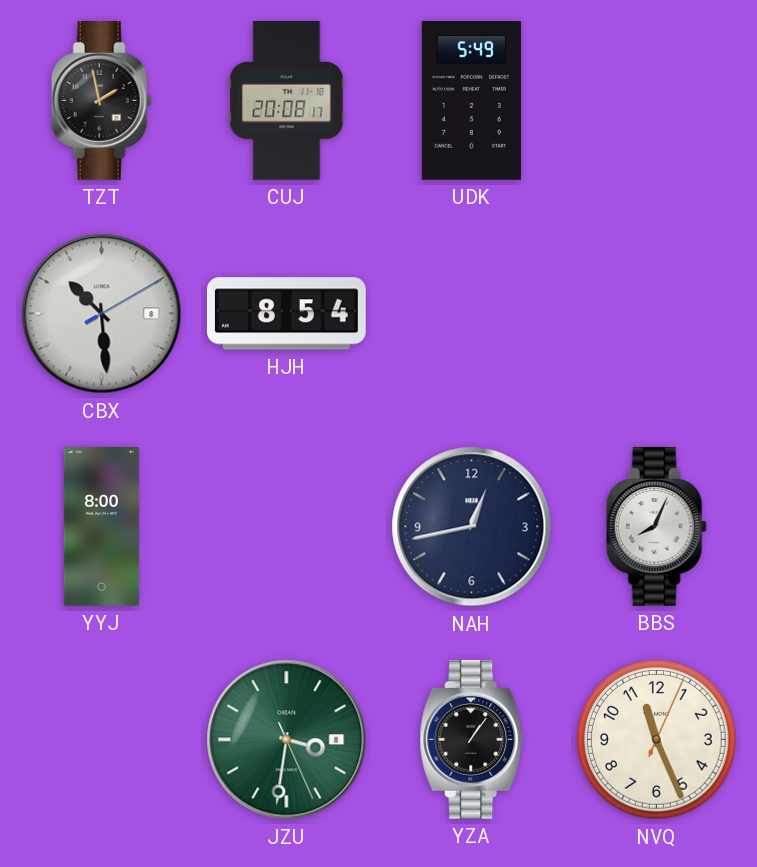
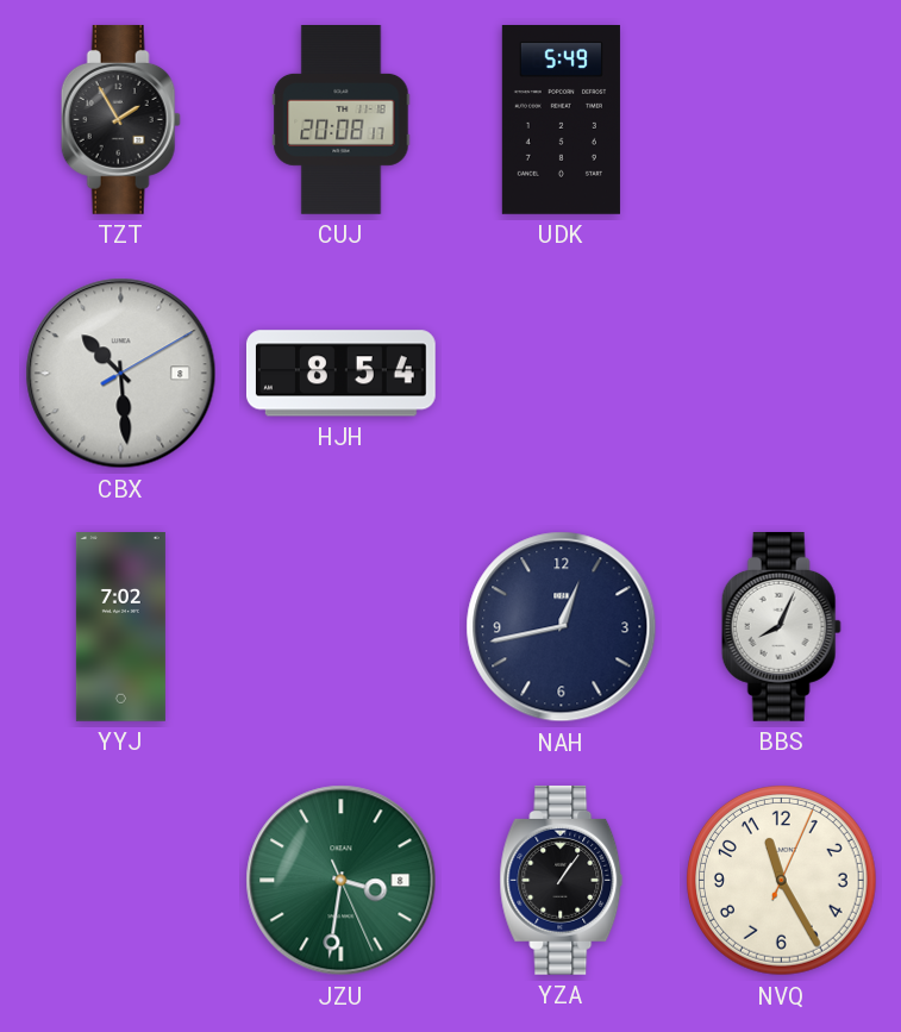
TZT: 1:58 -> 1:55 (120, 119)
YYJ: 8:00 -> 7:02 (120, 627)
NVQ: 11:26 -> 11:25 (782, 881)
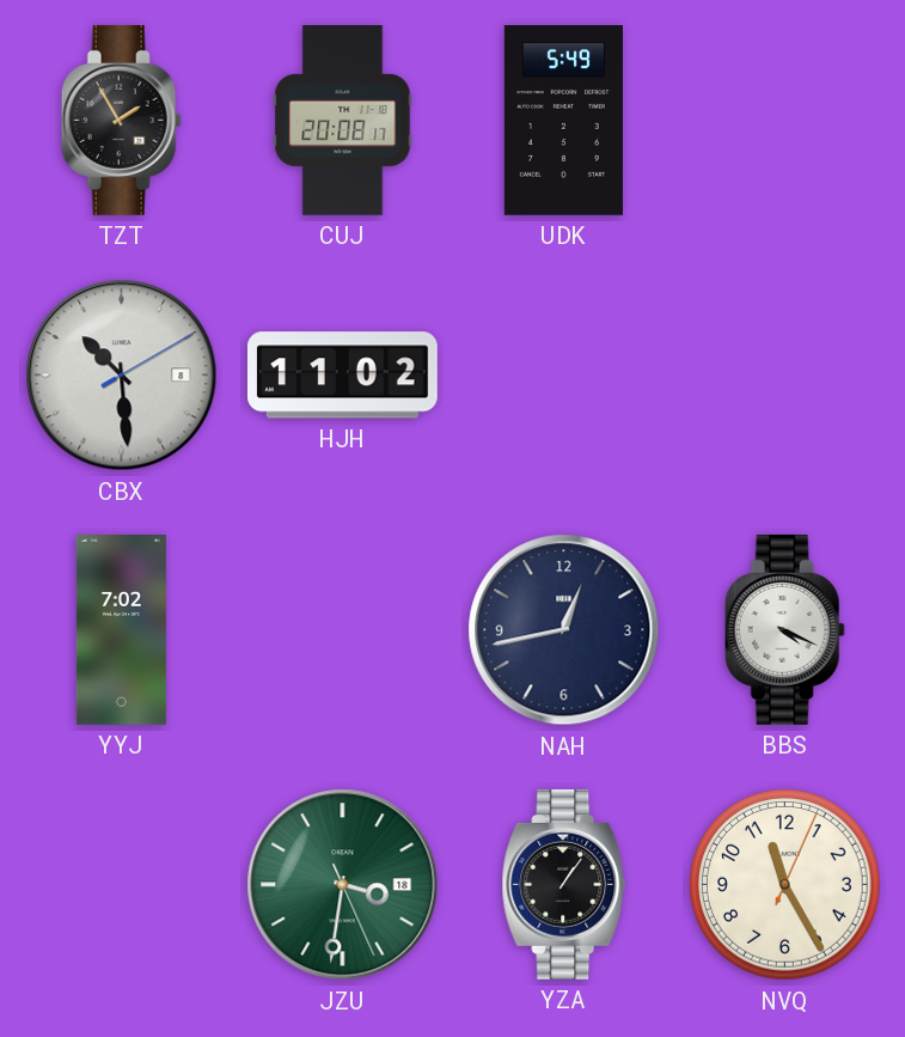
HJH: 8:54 -> 11:02 (342, 376)
BBS: 8:04 -> 4:19 (784, 629)
JZU date: 8 -> 18 (343, 885)
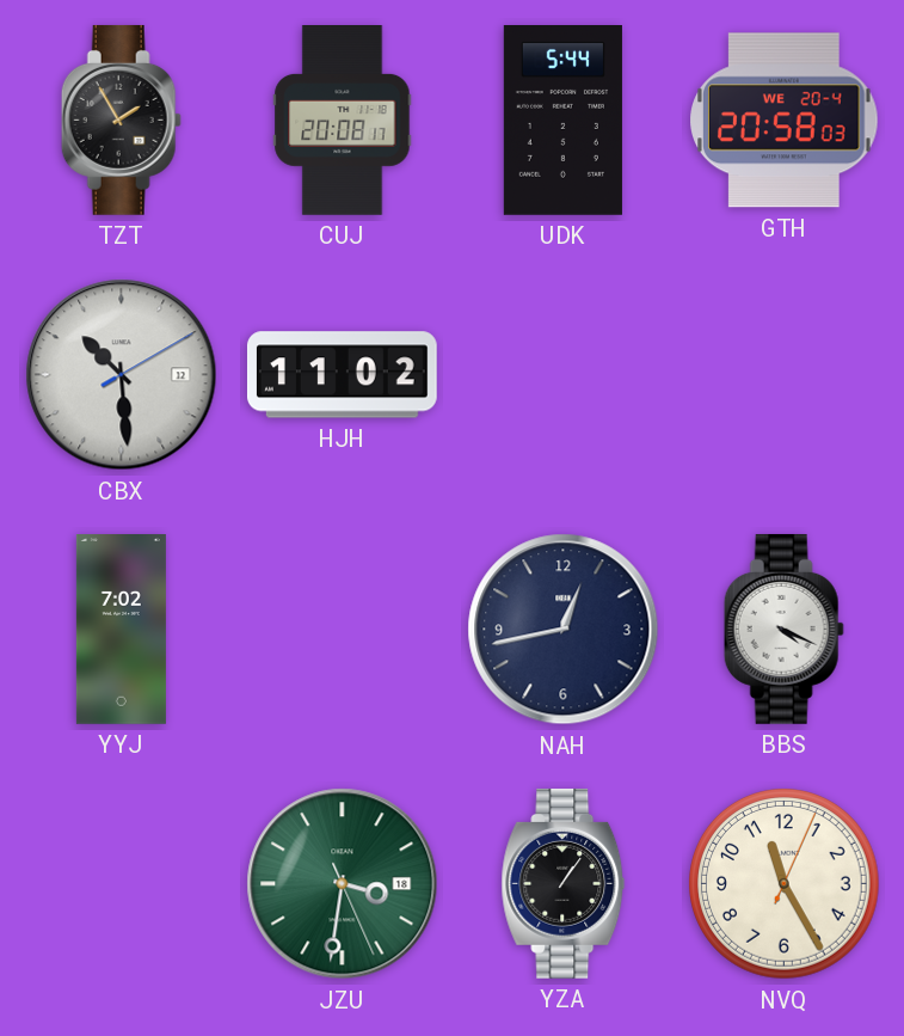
UDK: 5:49 -> 5:44 (562, 121)
GTH: none -> 20:58 (785, 121)
CBX date: 8 -> 12 (122, 375)
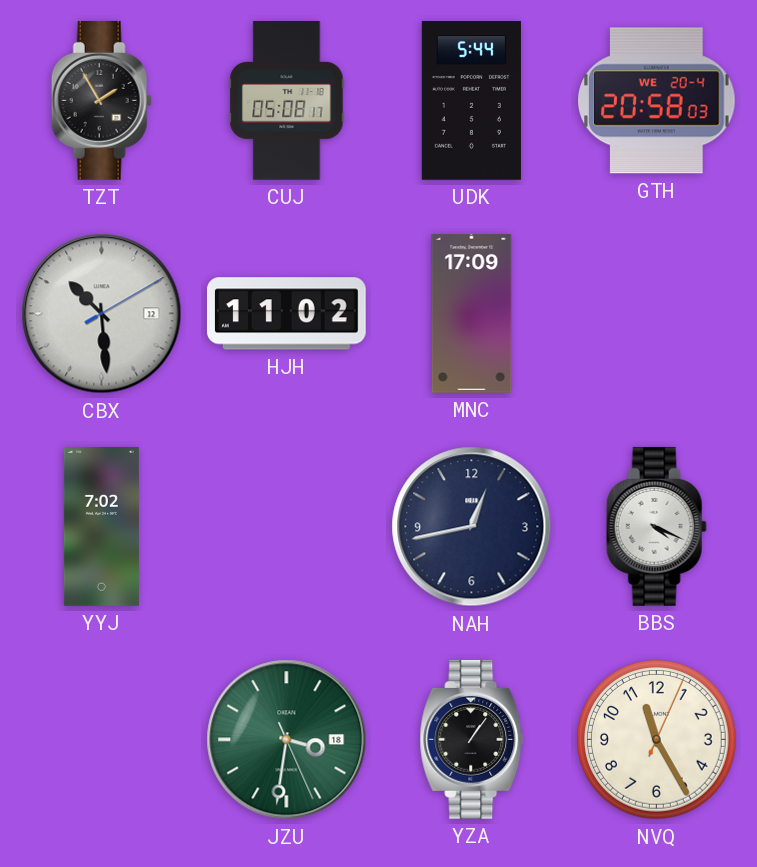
CUJ: 20:08 -> 05:08 (287, 101)
MNC: none -> 17:09 (472, 314)
